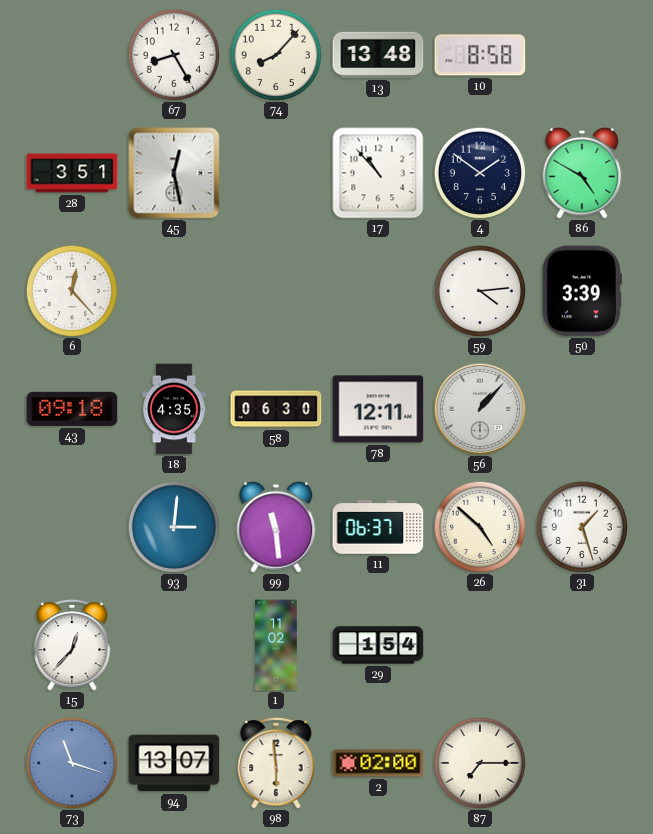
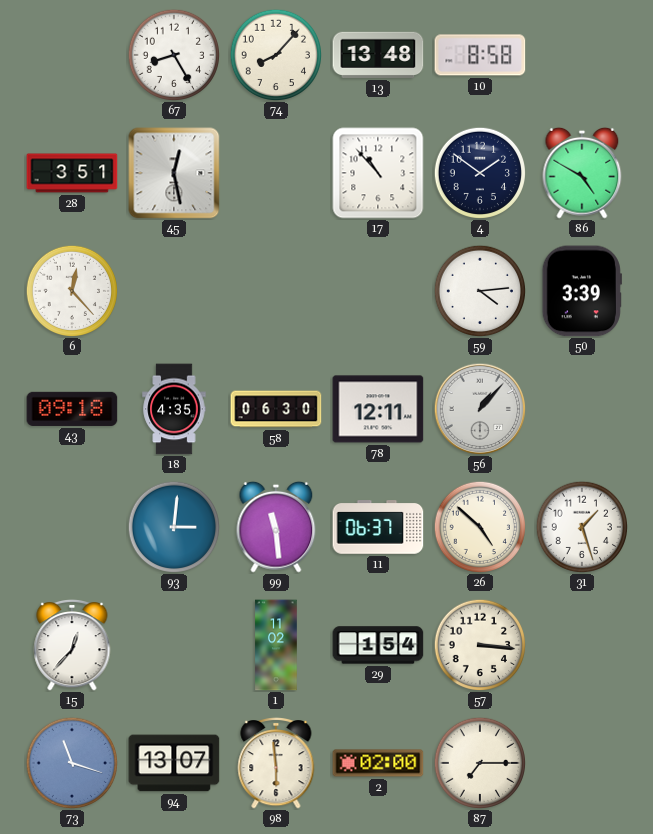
57: none -> 3:16 (479, 644)
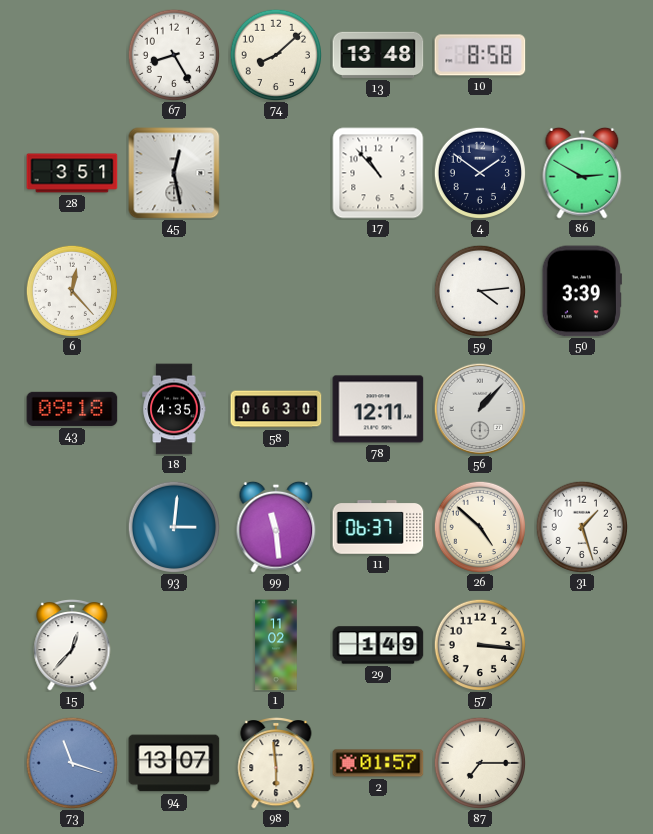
74: 8:07 -> 8:08 (275, 54)
86: 4:50 -> 2:50 (582, 173)
29: 1:54 -> 1:49 (378, 645)
2: 02:00 -> 01:57 (378, 763)
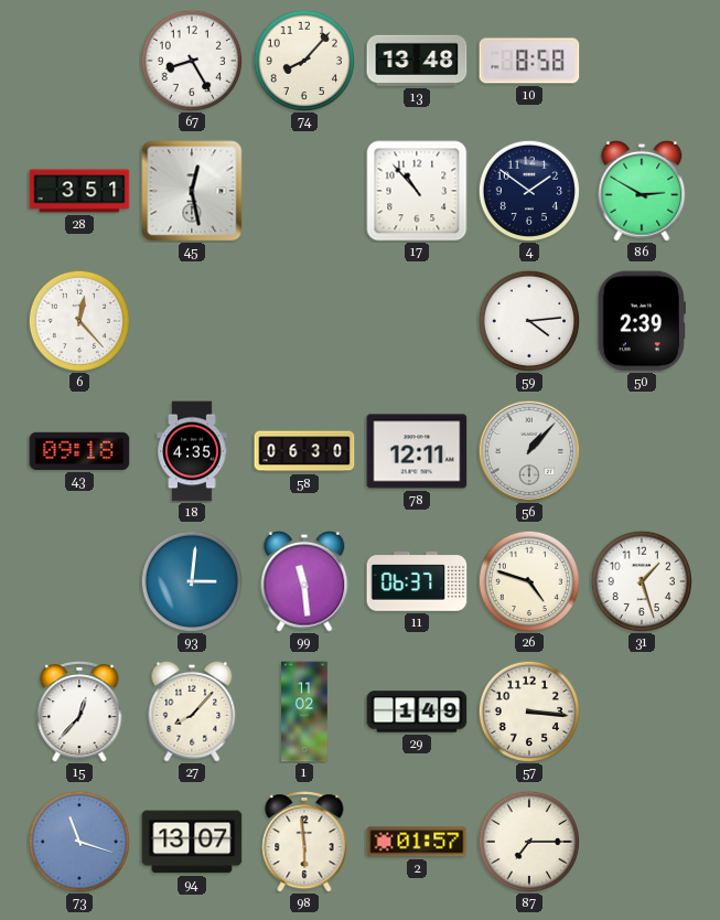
74: 8:08 -> 8:07 (303, 60)
50: 3:39 -> 2:39 (642, 321)
26: 4:52 -> 4:48 (528, 580)
27: none -> 8:07 (192, 712)
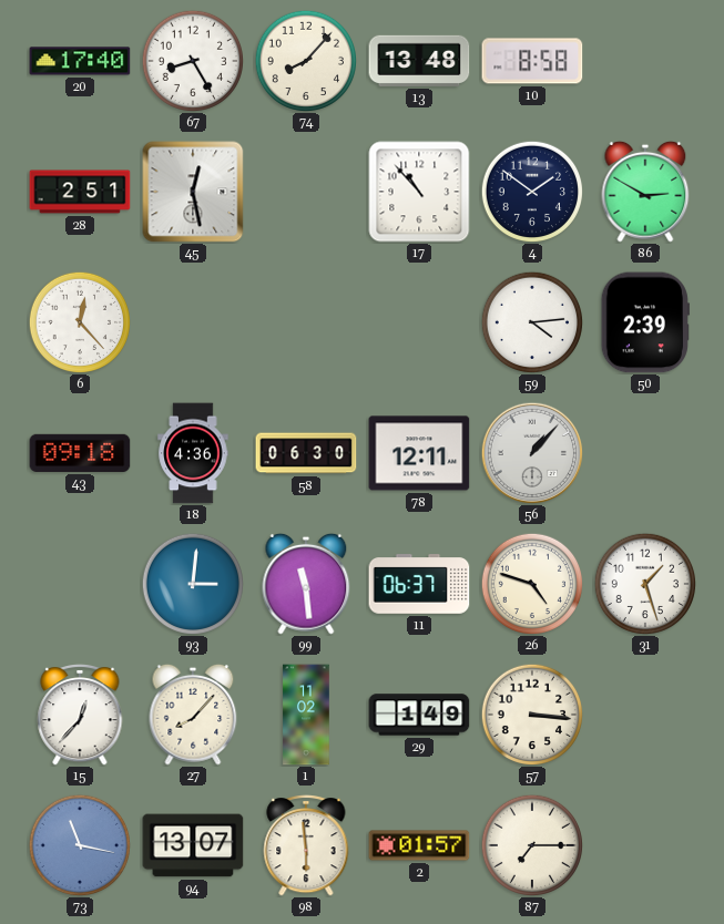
20: none -> 17:40 (80, 61)
28: 3:51 -> 2:51 (80, 192)
18: 4:35 -> 4:36 (193, 453)
73: 11:18 -> 11:17 (79, 844)
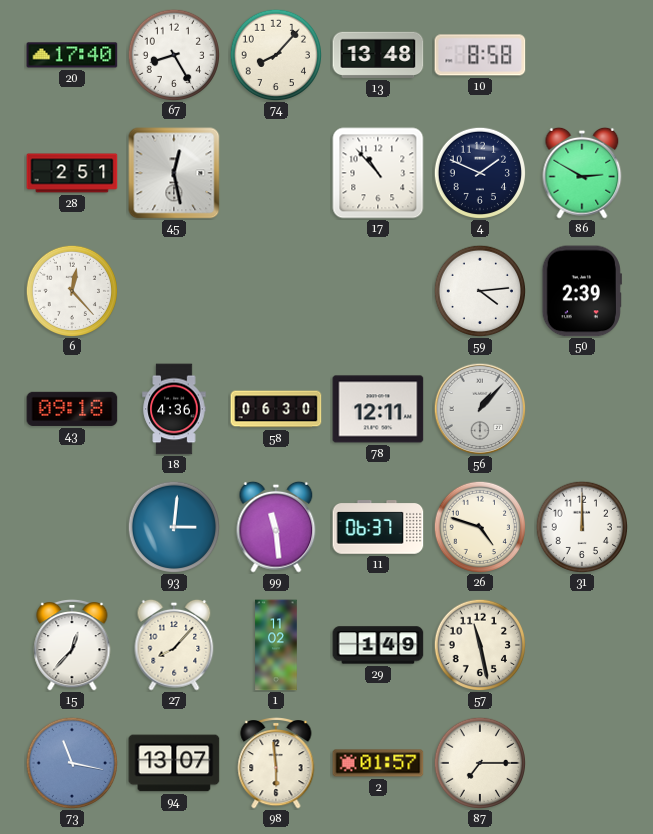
4: 1:51 -> 1:49 (479, 172)
31: 1:27 -> 12:00 (581, 526)
57: 3:16 -> 11:28 (479, 644)
